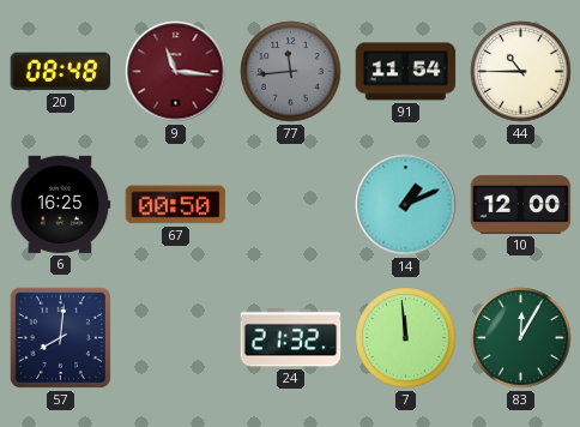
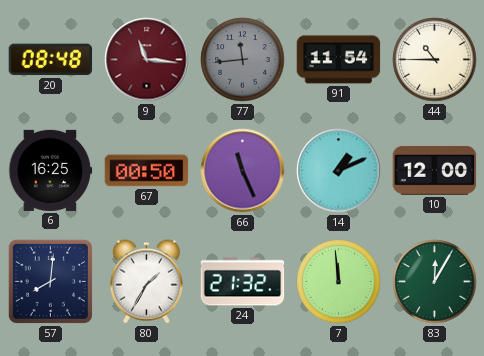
66: none -> 11:26 (243, 171)
80: none -> 1:35 (146, 282)
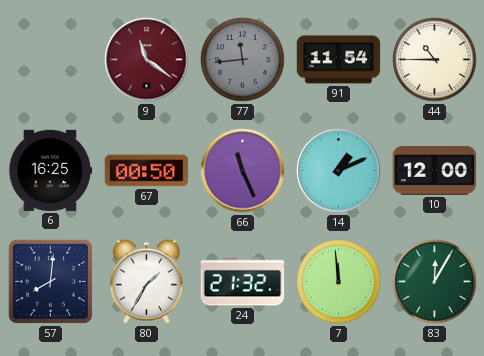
20: 08:48 -> none (51, 60)
9: 11:16 -> 11:21 (147, 60)
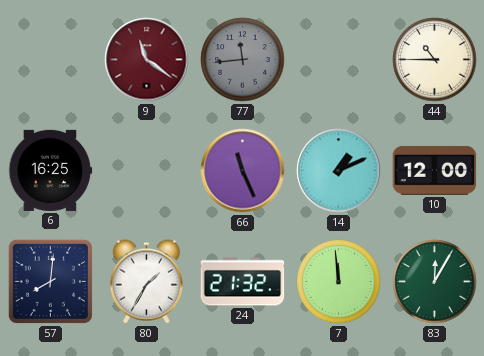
91: 11:54 -> none (339, 60)
67: 00:50 -> none (147, 171)
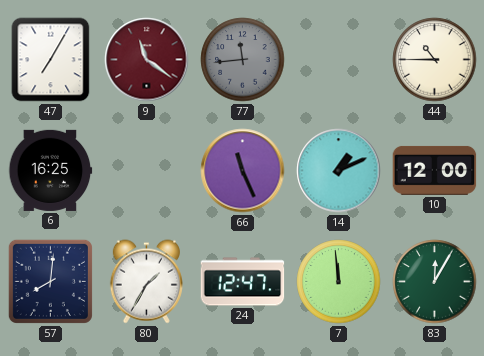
47: none -> 7:05 (51, 60)
24: 21:32 -> 12:47 (243, 282)
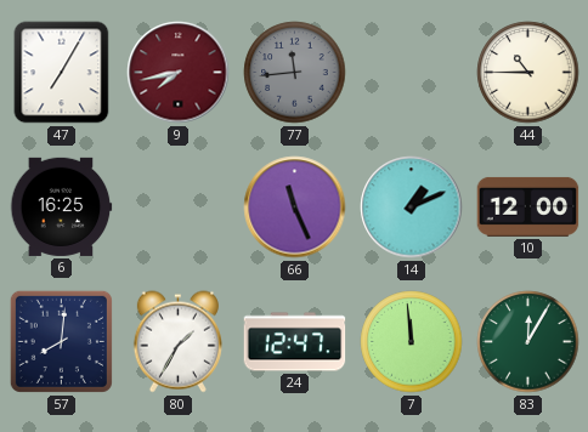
9: 11:21 -> 7:43 (179, 73)
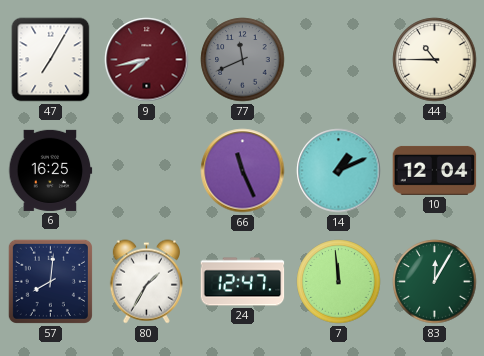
77: 11:44 -> 11:41 (243, 60)
10: 12:00 -> 12:04 (435, 170)
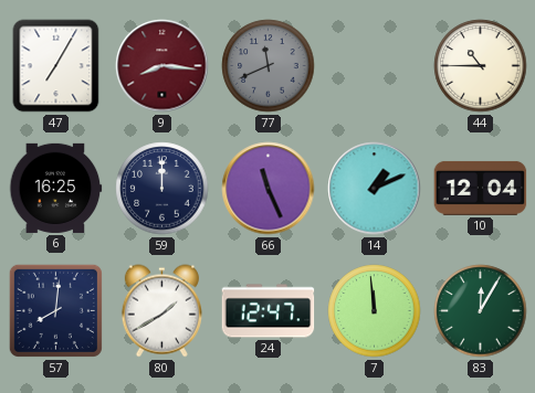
9: 7:43 -> 8:16 (162, 66)
59: none -> 12:00 (162, 189)
80: 1:35 -> 1:40 (161, 311)
